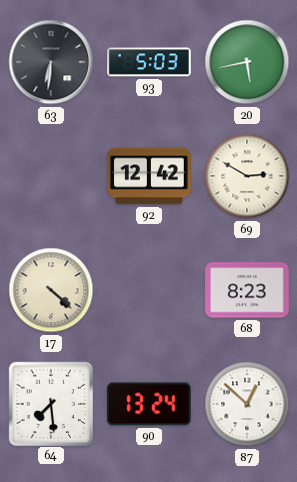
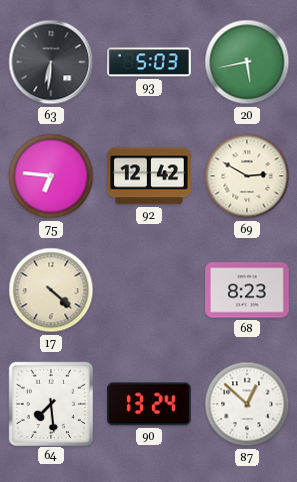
75: none -> 6:46 (51, 176)
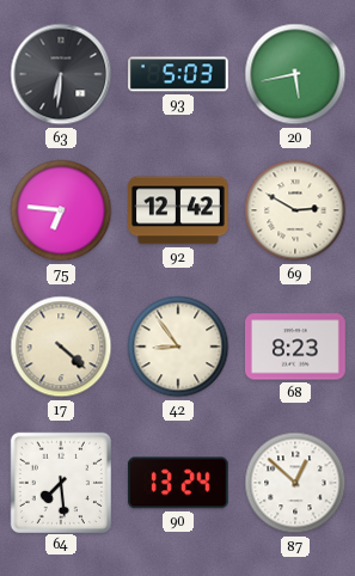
42: none -> 8:54 (178, 347)
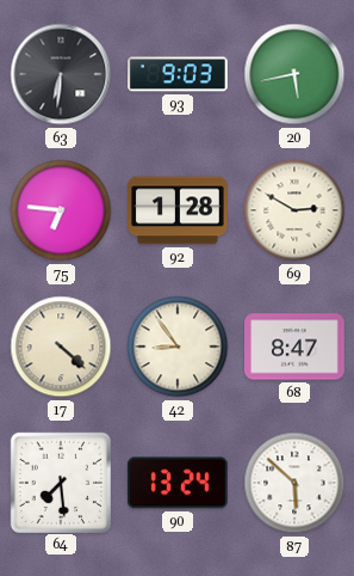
93: 5:03 -> 9:03 (179, 74)
92: 12:42 -> 1:28 (179, 210)
68: 8:23 -> 8:47 (296, 347)
87: 12:52 -> 5:52 (294, 483)
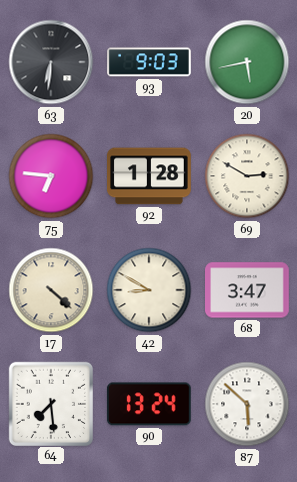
42: 8:54 -> 8:50 (149, 290)
68: 8:47 -> 3:47 (248, 290)
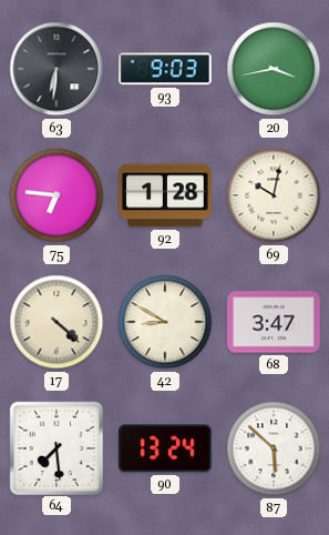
20: 5:43 -> 3:43 (274, 69)
69: 2:50 -> 10:02 (274, 195)
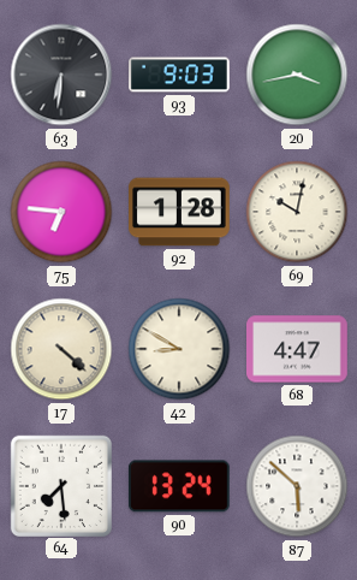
68: 3:47 -> 4:47 (298, 349)
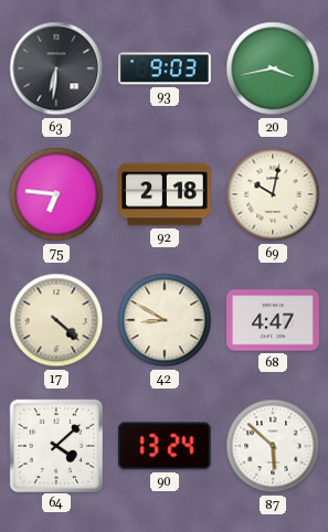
92: 1:28 -> 2:18 (166, 194)
64: 7:29 -> 4:08 (55, 445)
